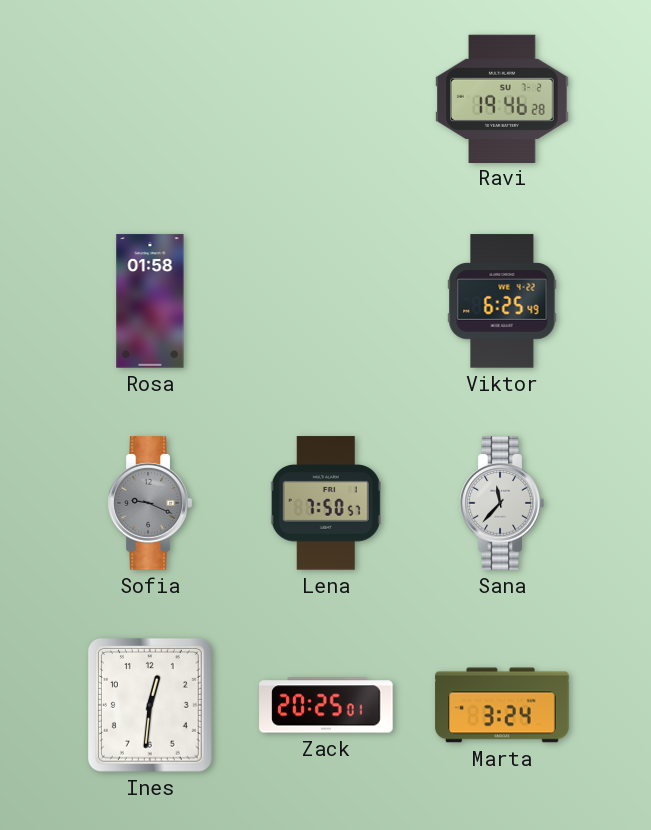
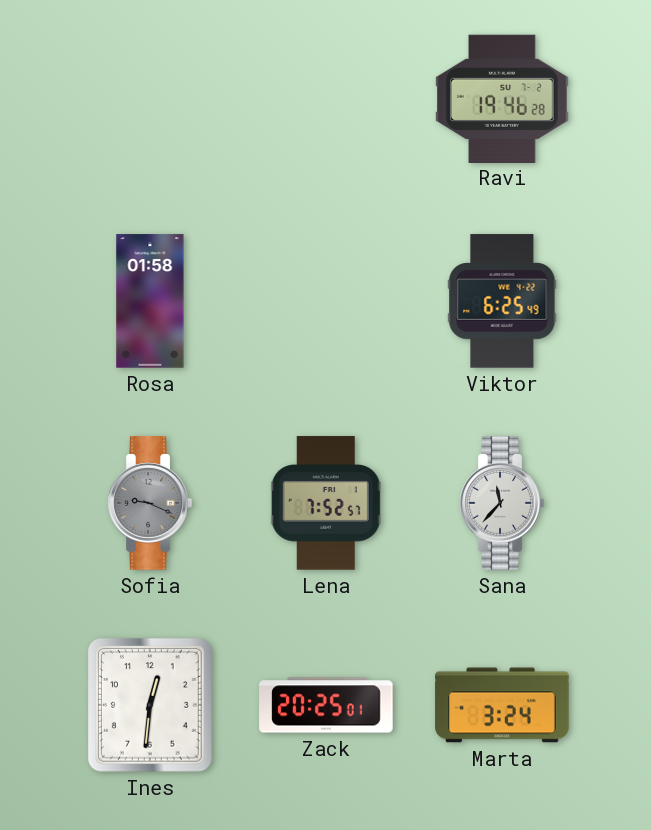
Lena: 7:50 -> 7:52 (326, 503)
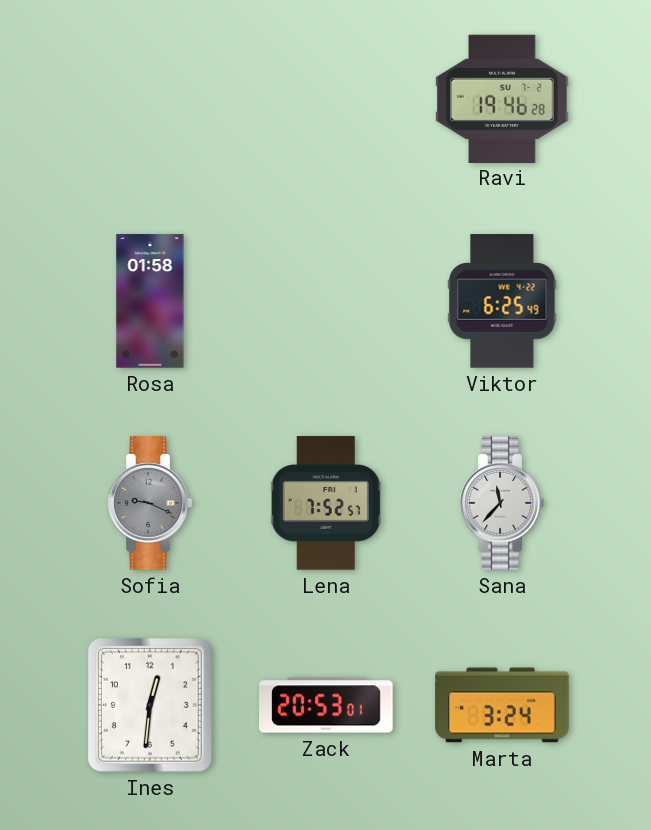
Zack: 20:25 -> 20:53 (326, 705)
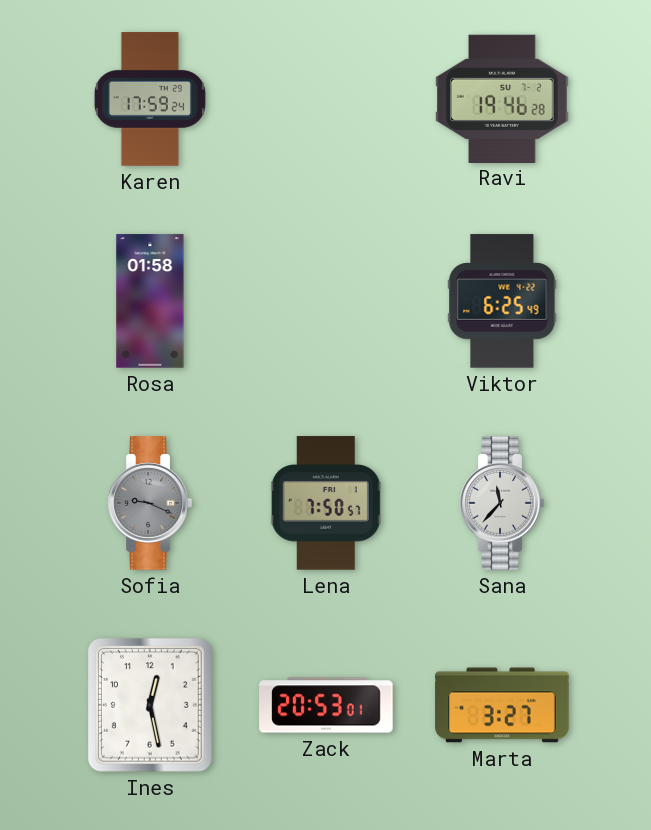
Karen: none -> 17:59 (150, 99)
Lena: 7:52 -> 7:50 (326, 503)
Ines: 12:31 -> 12:28 (150, 705)
Marta: 3:24 -> 3:27 (502, 705)
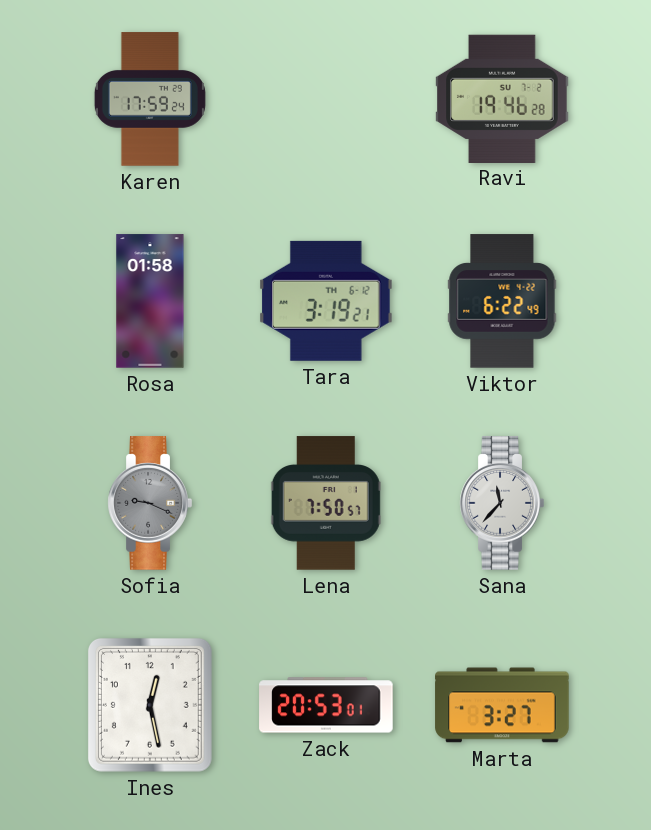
Tara: none -> 3:19 (327, 301)
Viktor: 6:25 -> 6:22 (502, 301)
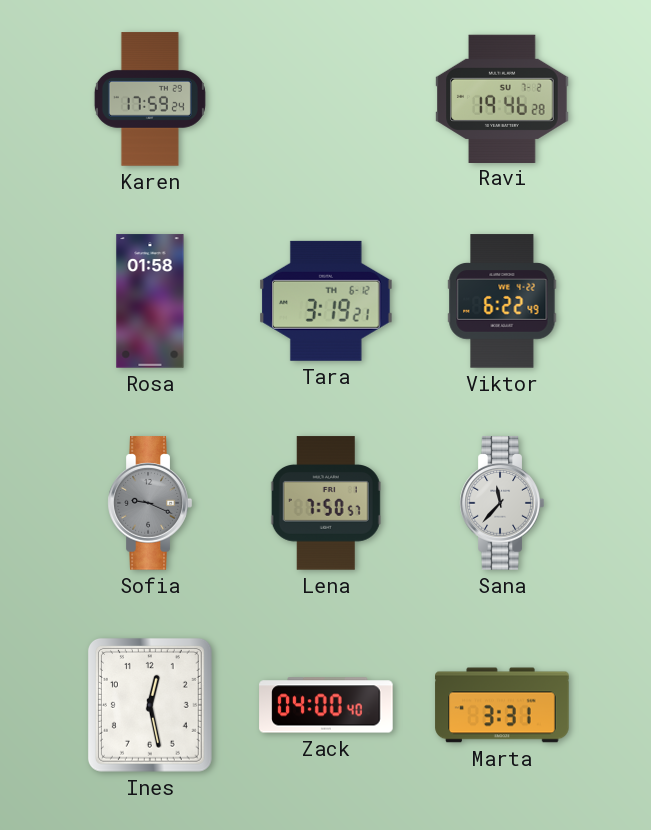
Zack: 20:53 -> 04:00 (326, 705)
Marta: 3:27 -> 3:31 (502, 705)
